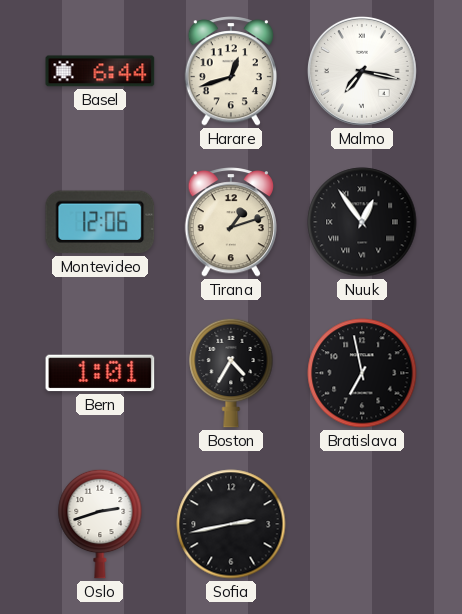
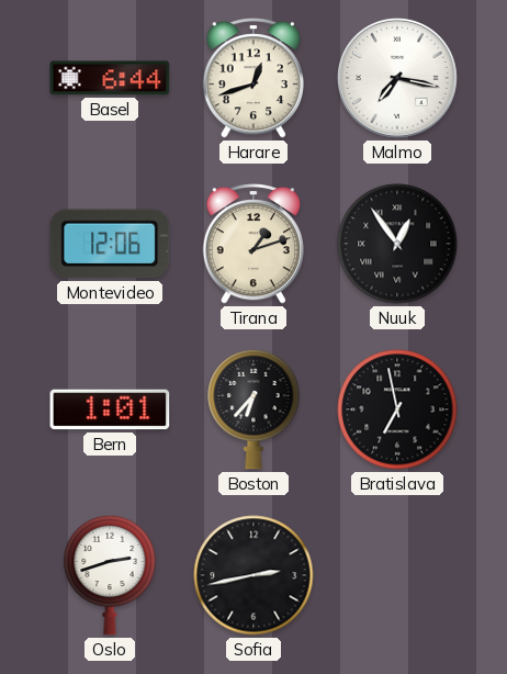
Boston: 4:35 -> 6:37 (253, 409)
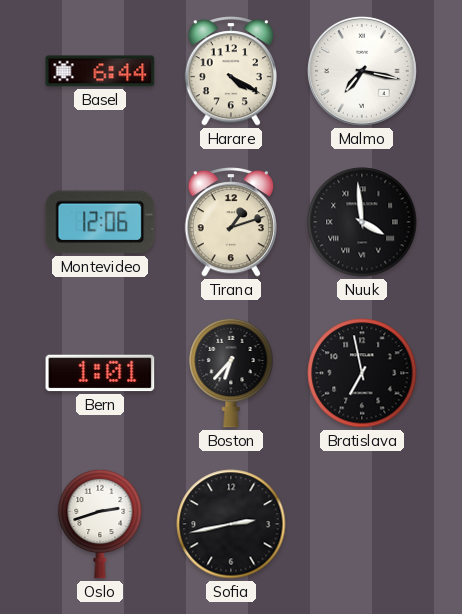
Harare: 12:42 -> 4:20 (230, 71)
Nuuk: 12:54 -> 3:59 (362, 222)
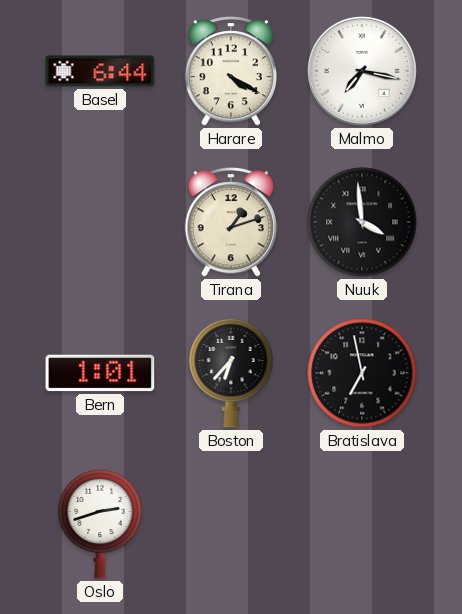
Montevideo: 12:06 -> none (100, 222)
Sofia: 2:43 -> none (231, 524)
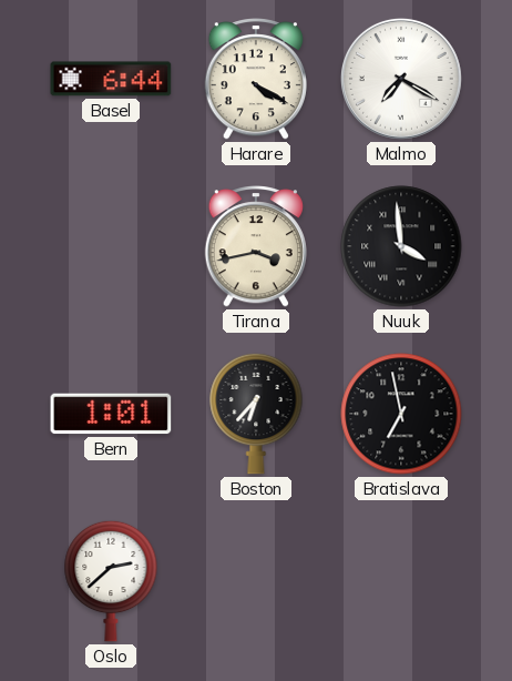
Malmo: 7:17 -> 7:20 (401, 79)
Tirana: 1:12 -> 3:43 (255, 246)
Oslo: 2:42 -> 2:38 (111, 581)
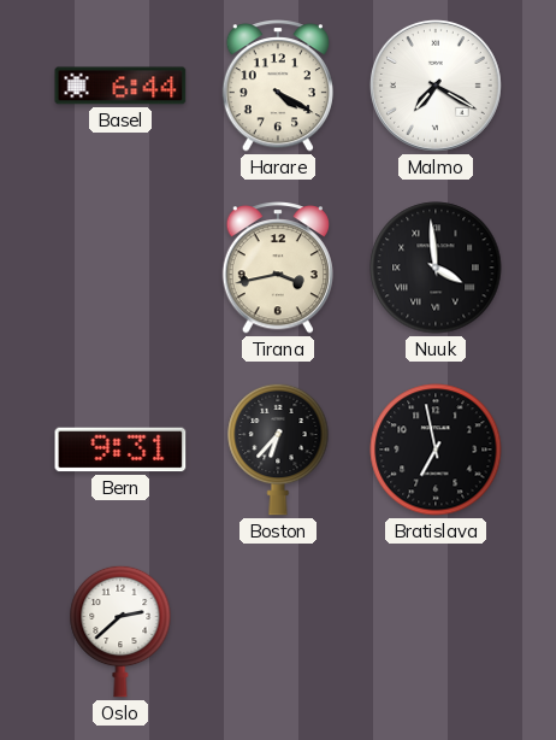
Bern: 1:01 -> 9:31 (120, 450)
